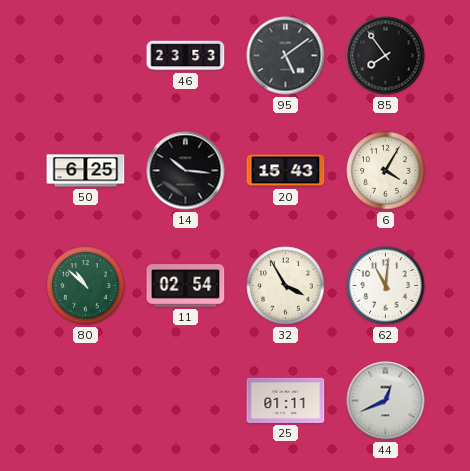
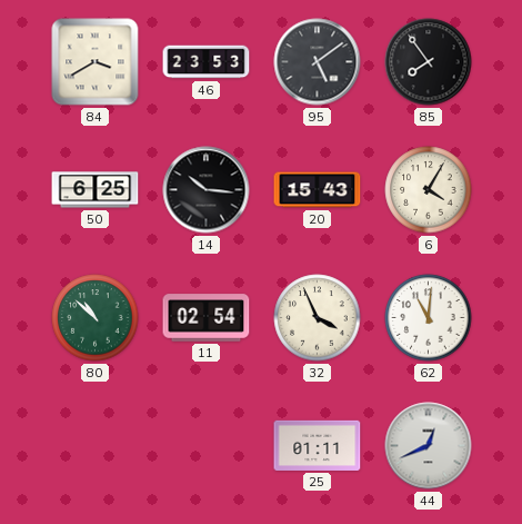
84: none -> 3:40 (96, 62)
32: 3:55 -> 3:56 (318, 318)
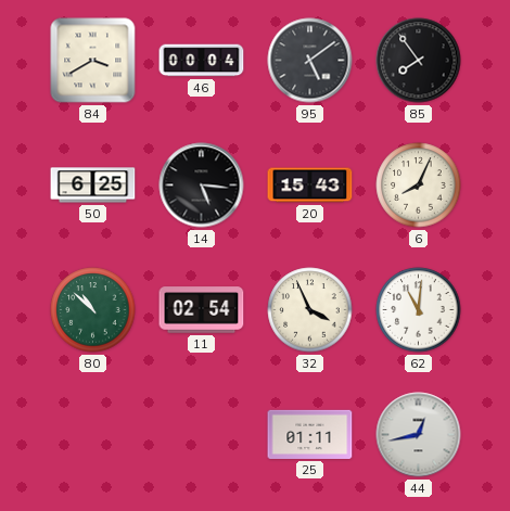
46: 23:53 -> 00:04 (202, 61)
14: 10:16 -> 5:16 (202, 186)
6: 4:05 -> 8:04 (419, 186)
44: 12:41 -> 12:43 (419, 435)
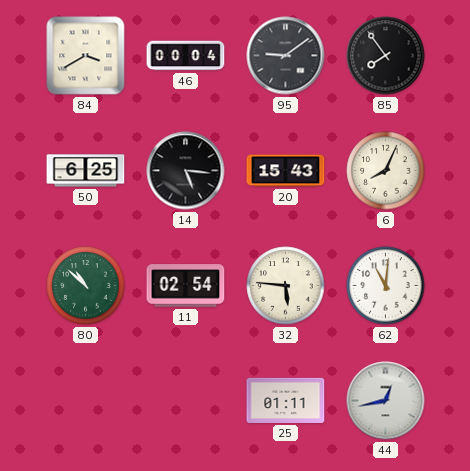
95: 5:09 -> 9:09 (286, 56)
32: 3:56 -> 5:46 (286, 286)
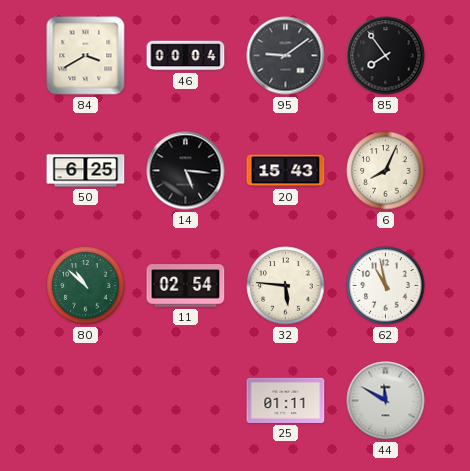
62: 11:01 -> 10:58 (386, 286)
44: 12:43 -> 11:50 (386, 401)
